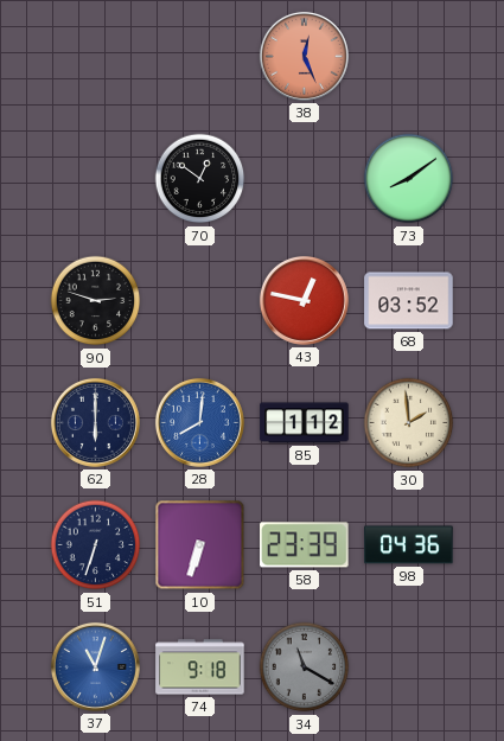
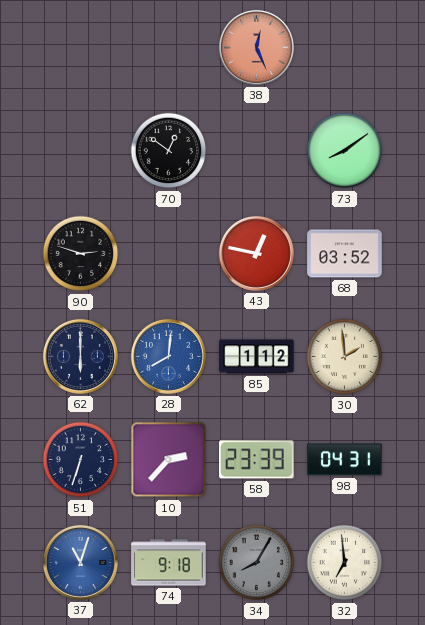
10: 6:33 -> 2:37 (169, 460)
98: 04:36 -> 04:31 (345, 460)
34: 11:20 -> 8:05 (257, 563)
32: none -> 6:59 (345, 563)
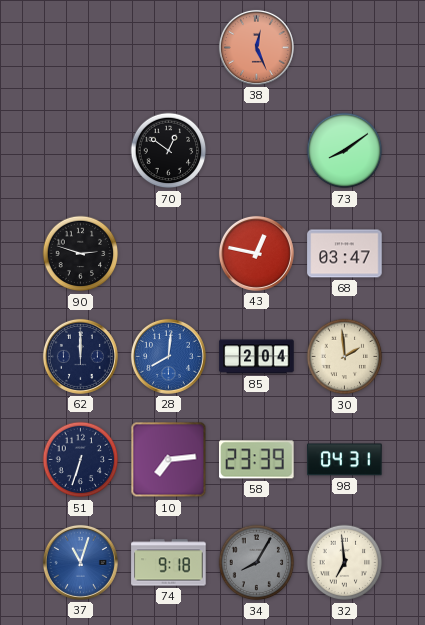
68: 03:52 -> 03:47 (345, 254)
62: 6:00 -> 12:00 (80, 356)
85: 1:12 -> 2:04 (257, 357)
10: 2:37 -> 7:14 (169, 460)
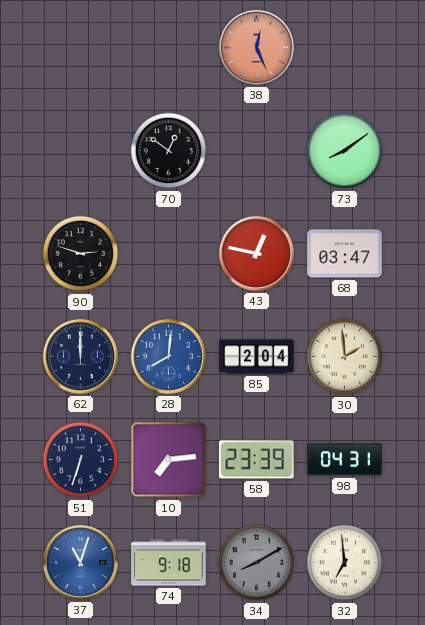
34: 8:05 -> 8:10 (257, 563)
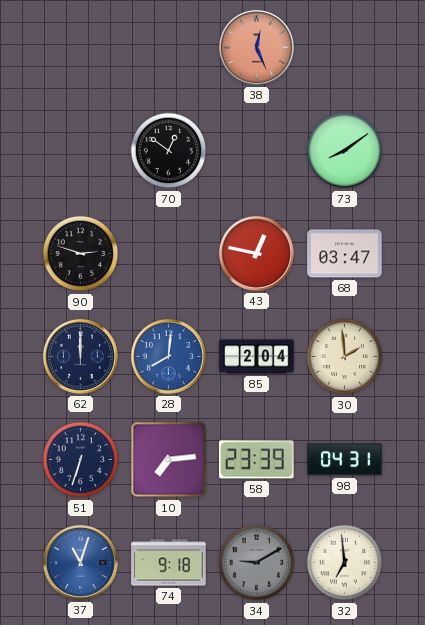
34: 8:10 -> 9:10 (257, 563)
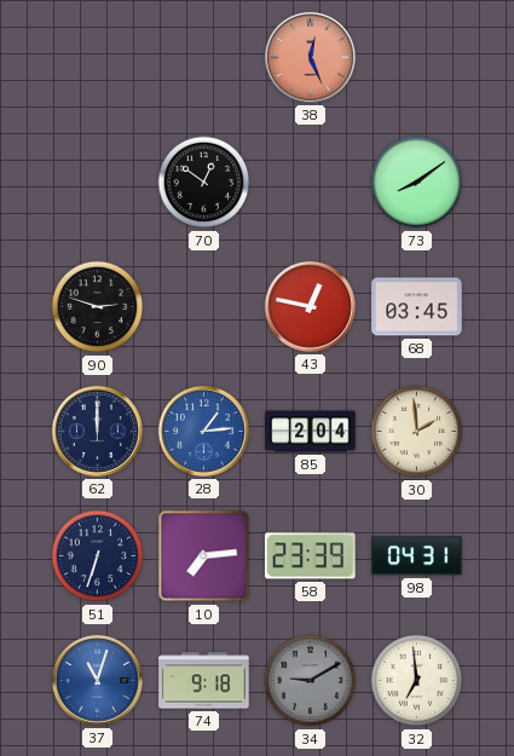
68: 03:47 -> 03:45 (417, 307)
28: 8:01 -> 1:14 (203, 431)
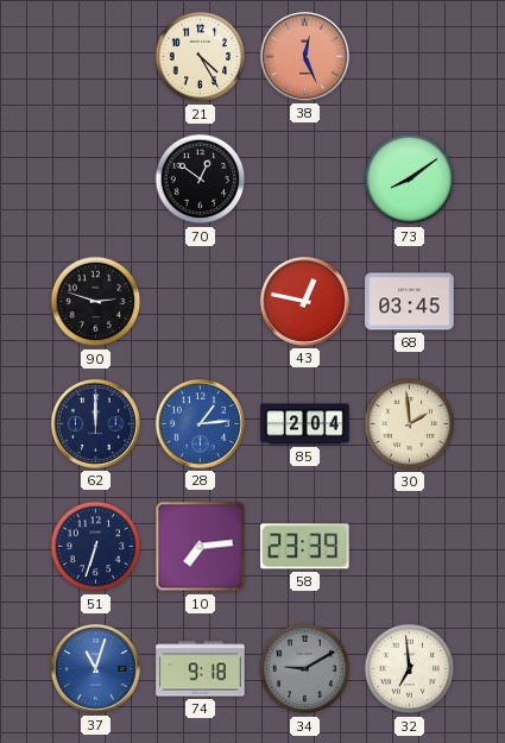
21: none -> 4:25 (201, 57)
98: 04:31 -> none (417, 556)
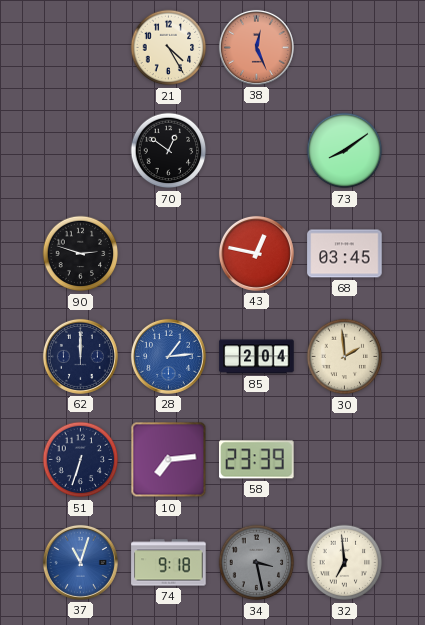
34: 9:10 -> 3:28 (257, 563)
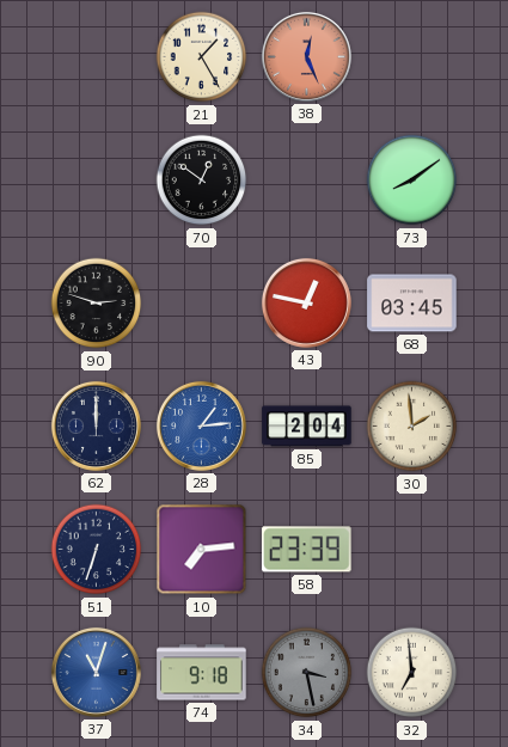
21: 4:25 -> 1:25 (202, 57)
